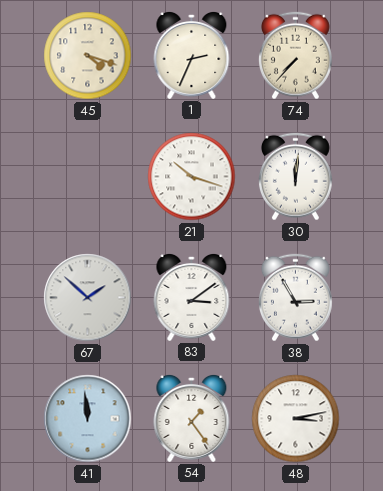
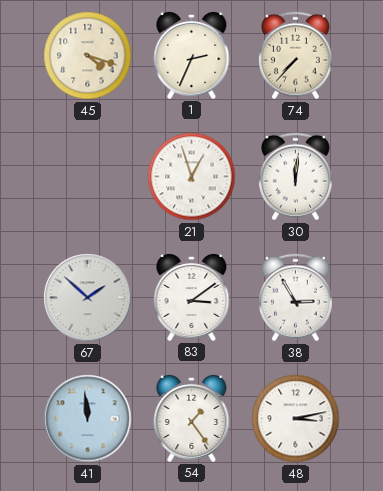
21: 10:18 -> 12:57 (192, 177)
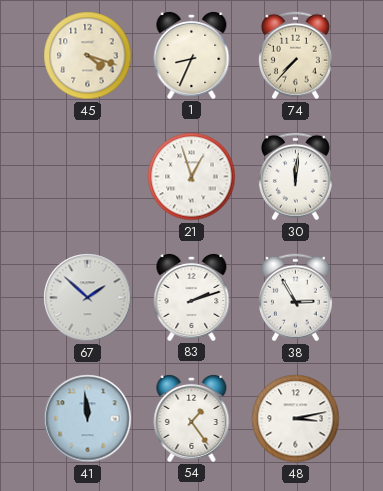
1: 2:34 -> 8:34 (192, 55)
83: 3:09 -> 2:12 (192, 297)
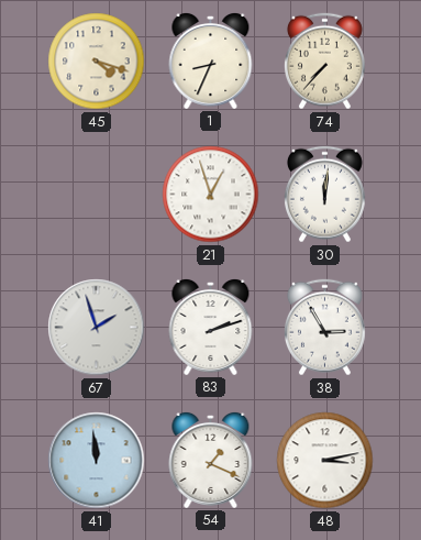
67: 1:52 -> 1:57 (97, 328)
54: 1:24 -> 1:19 (211, 460)
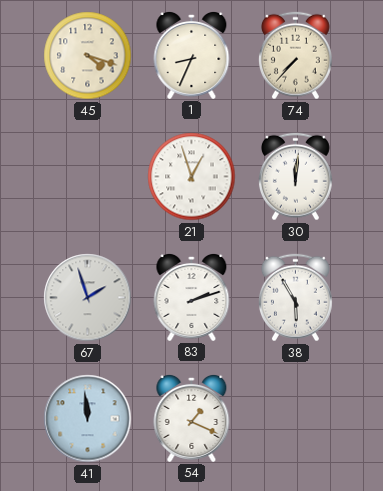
38: 2:55 -> 5:55 (295, 298)
48: 3:13 -> none (325, 461)
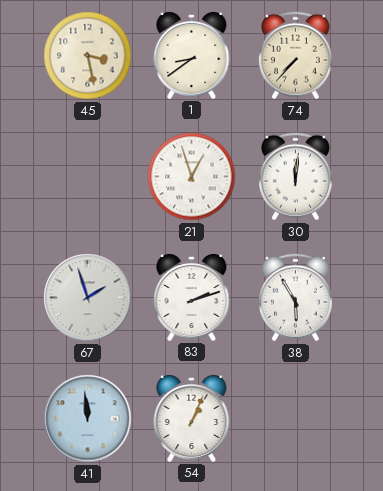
45: 4:18 -> 3:28 (88, 56)
1: 8:34 -> 8:39 (192, 55)
54: 1:19 -> 1:04 (192, 418)
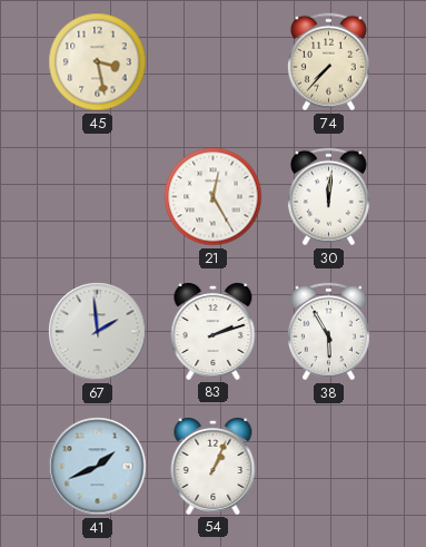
1: 8:39 -> none (192, 55)
21: 12:57 -> 12:25 (214, 197)
67: 1:57 -> 1:59 (98, 332)
41: 11:59 -> 1:41 (98, 467)
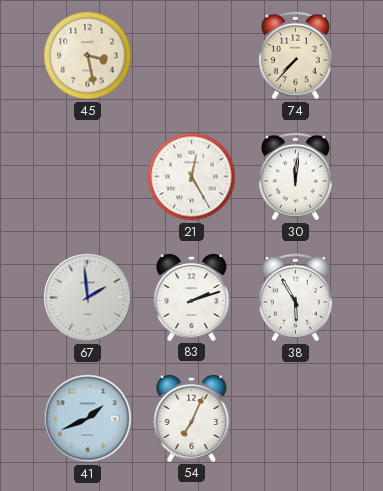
54: 1:04 -> 7:04 (192, 418)
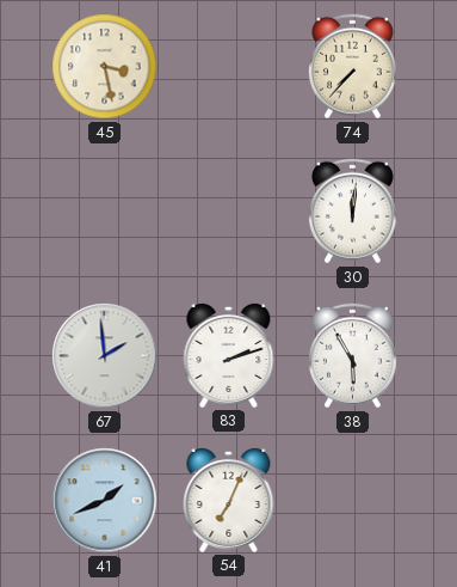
21: 12:25 -> none (192, 177)
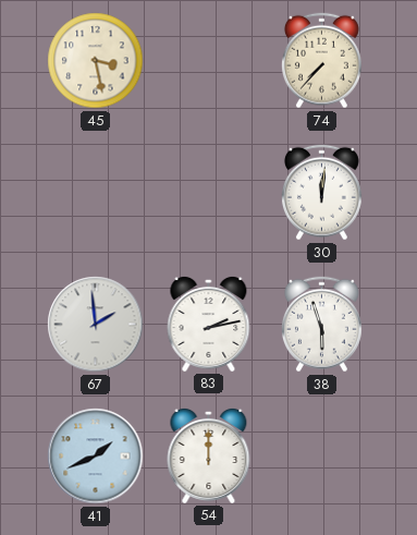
83: 2:12 -> 2:13 (209, 324)
38: 5:55 -> 5:57 (321, 325)
54: 7:04 -> 12:00 (209, 455)
